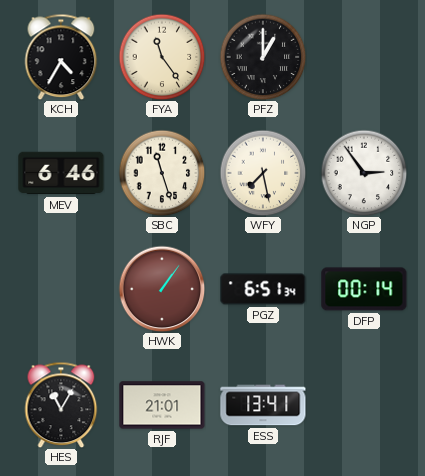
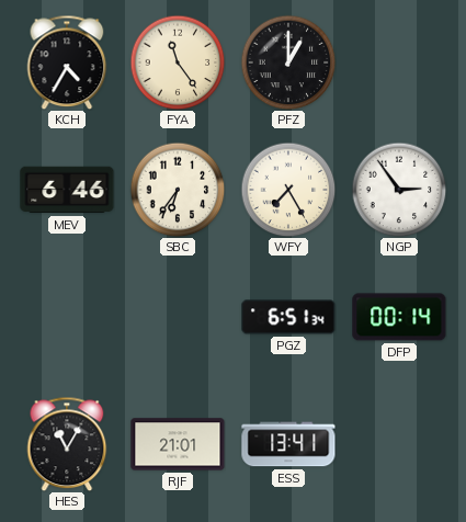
SBC: 11:27 -> 6:36 (178, 190)
WFY: 7:28 -> 7:25 (288, 190)
HWK: 1:06 -> none (162, 289)
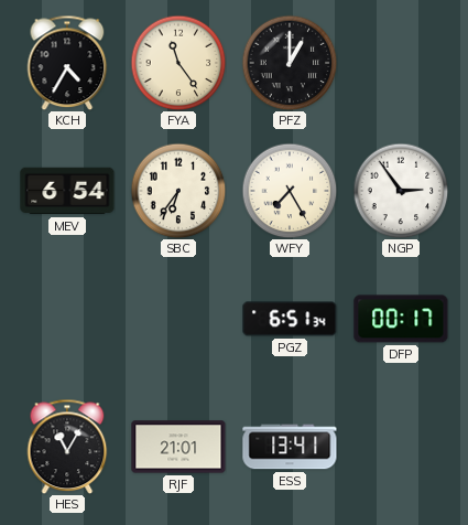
MEV: 6:46 -> 6:54 (67, 191)
DFP: 00:14 -> 00:17 (401, 319)
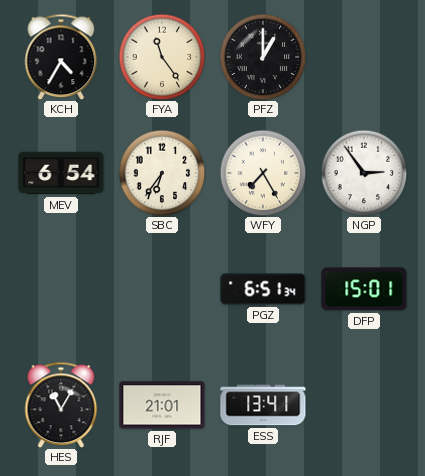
DFP: 00:17 -> 15:01 (364, 289)
